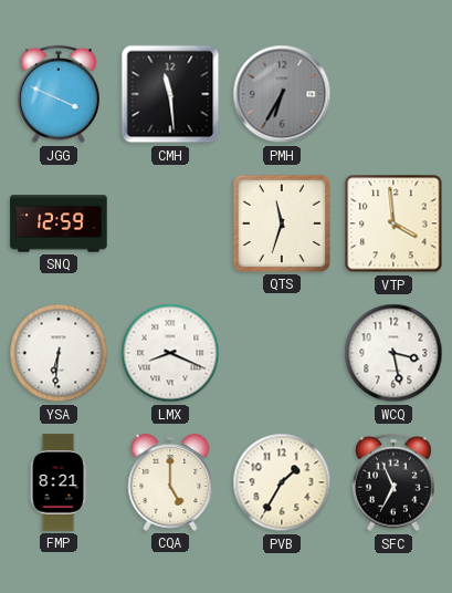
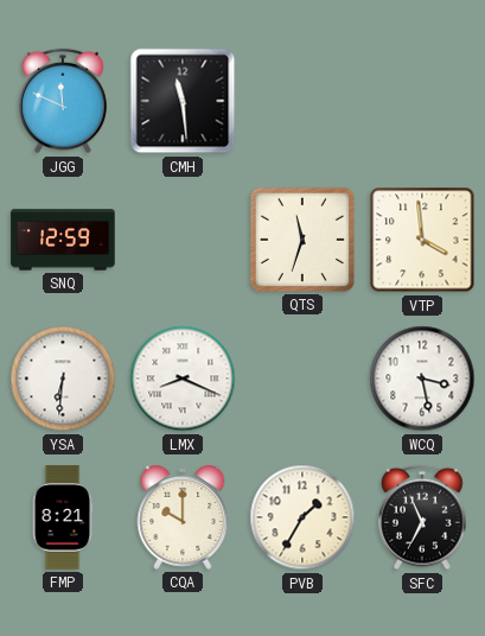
JGG: 3:49 -> 11:49 (63, 101)
PMH: 6:35 -> none (282, 94)
CQA: 5:00 -> 10:00 (183, 519)
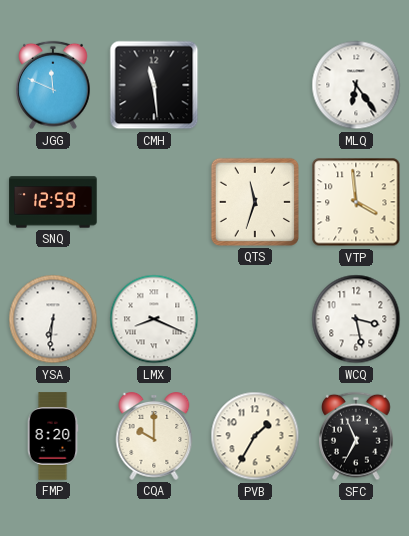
MLQ: none -> 6:24 (356, 85)
FMP: 8:21 -> 8:20 (53, 436)
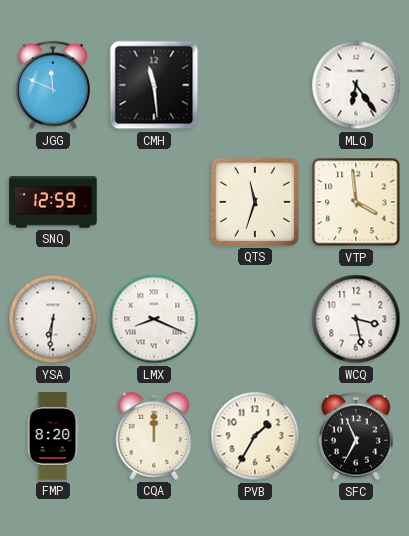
CQA: 10:00 -> 12:00 (154, 437)
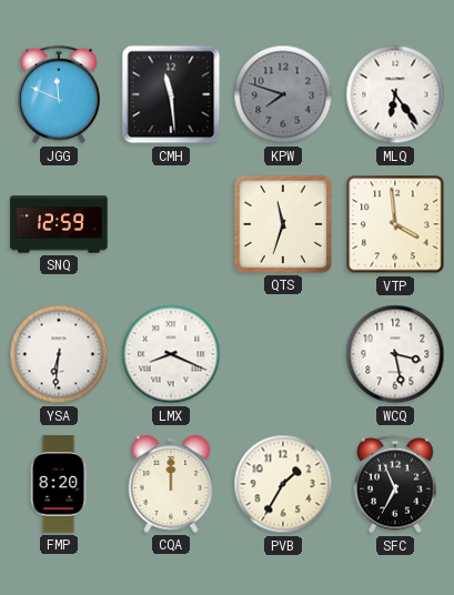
KPW: none -> 7:48 (283, 94)
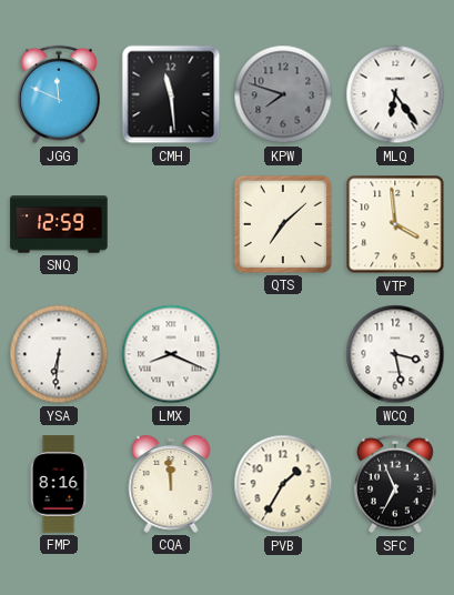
QTS: 11:33 -> 7:08 (283, 224)
FMP: 8:20 -> 8:16 (59, 484)
CQA: 12:00 -> 11:59 (171, 485)
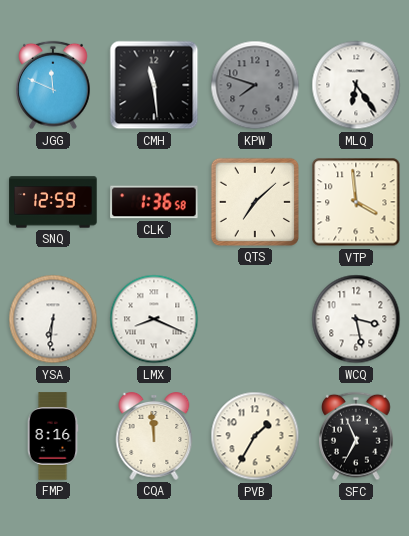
CLK: none -> 1:36 (154, 202)
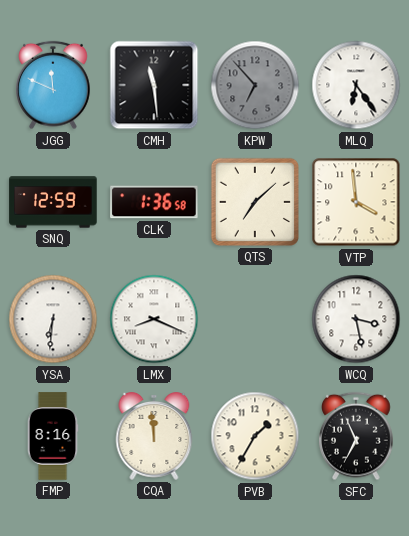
KPW: 7:48 -> 6:53 (255, 85)
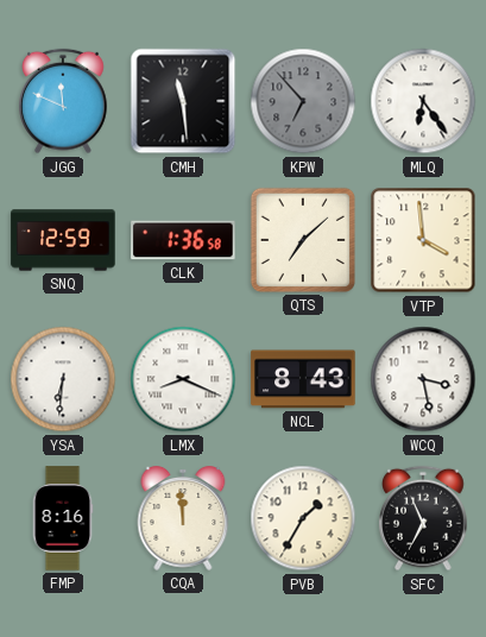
NCL: none -> 8:43 (303, 379)
